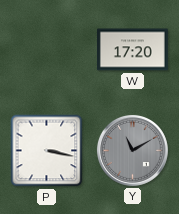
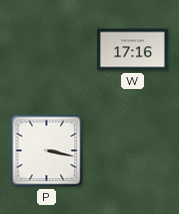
W: 17:20 -> 17:16 (132, 50)
Y: 11:10 -> none (132, 150)
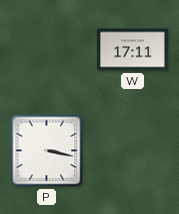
W: 17:16 -> 17:11 (132, 50)
